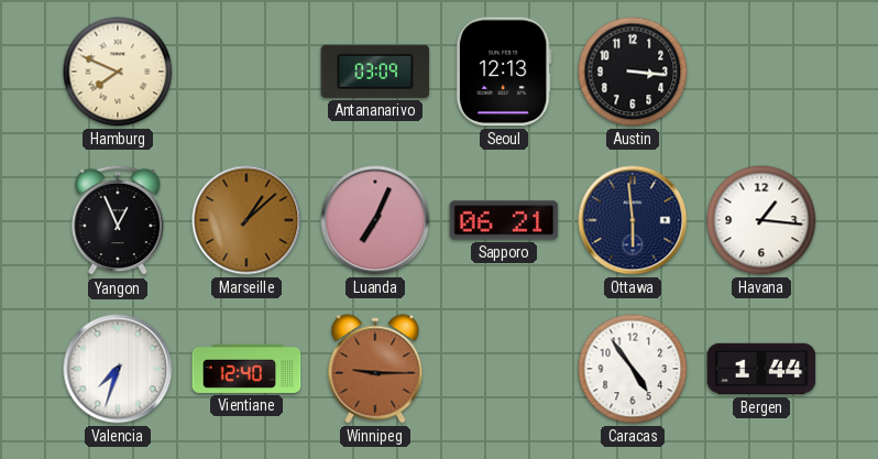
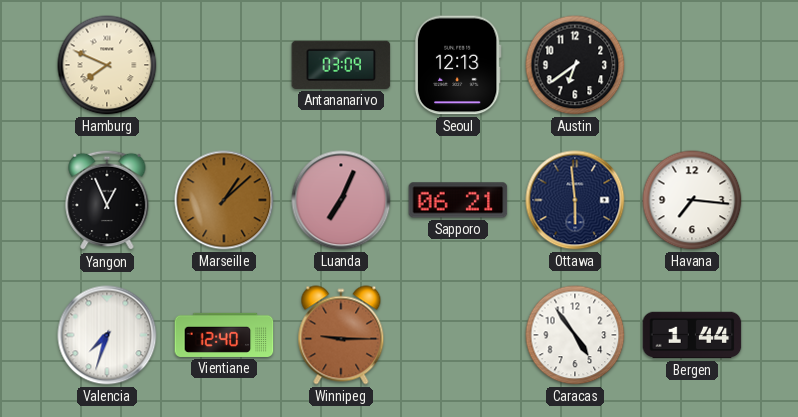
Austin: 3:16 -> 6:39 (575, 65)
Havana: 1:16 -> 7:16 (692, 200)
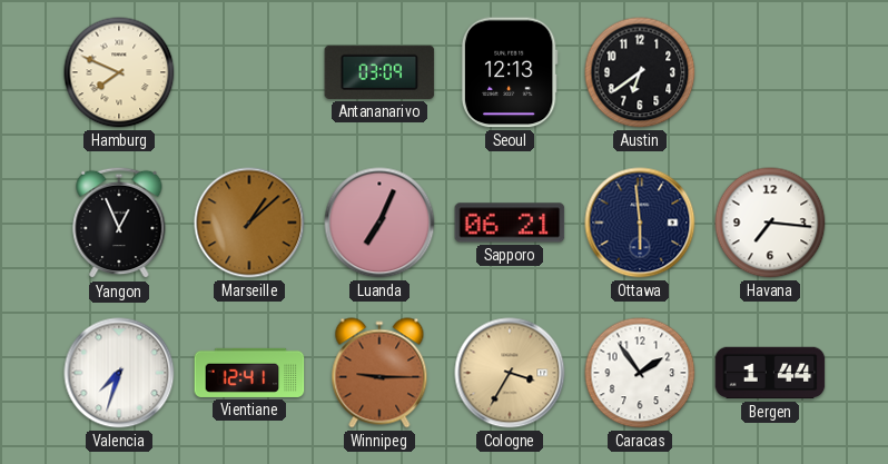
Vientiane: 12:40 -> 12:41 (249, 373)
Cologne: none -> 3:35 (510, 373)
Caracas: 4:54 -> 1:54 (640, 373)
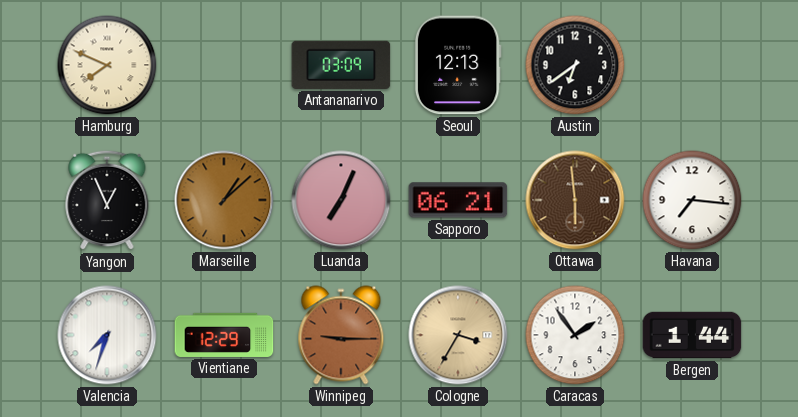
Ottawa dial: navy -> brown (575, 200)
Vientiane: 12:41 -> 12:29 (224, 335)
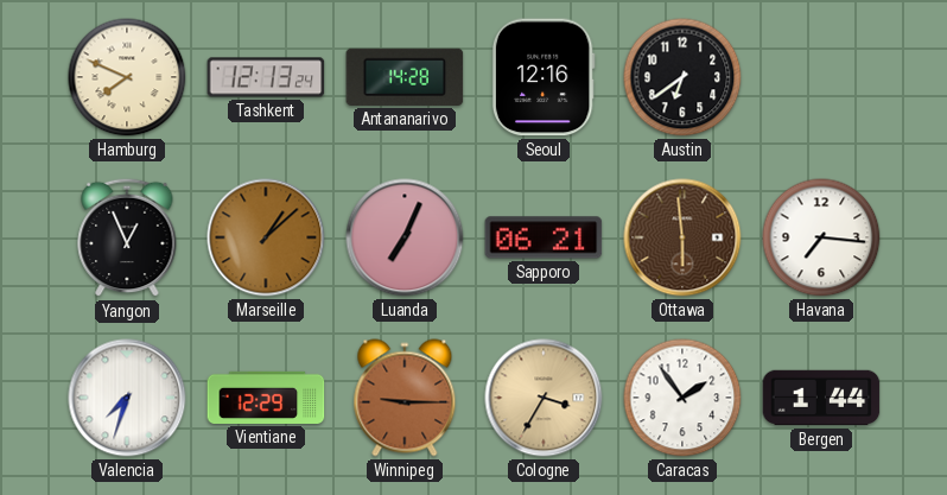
Tashkent: none -> 12:13 (266, 77)
Antananarivo: 03:09 -> 14:28 (405, 77)
Seoul: 12:13 -> 12:16 (544, 77)
